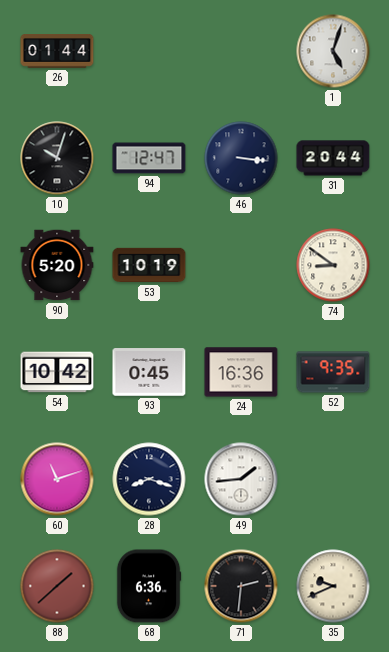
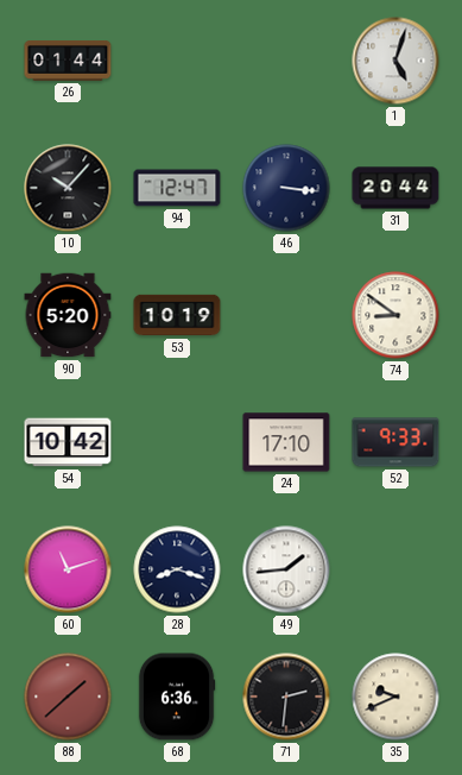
10: 10:03 -> 10:07 (68, 188)
93: 0:45 -> none (149, 372)
24: 16:36 -> 17:10 (286, 442)
52: 9:35 -> 9:33 (395, 442)
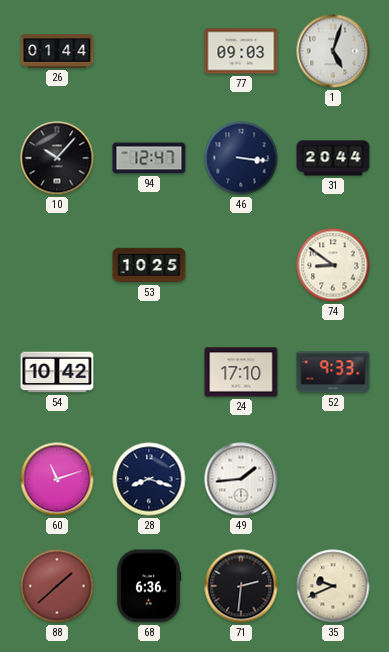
77: none -> 09:03 (241, 51)
90: 5:20 -> none (68, 315)
53: 10:19 -> 10:25 (149, 265)
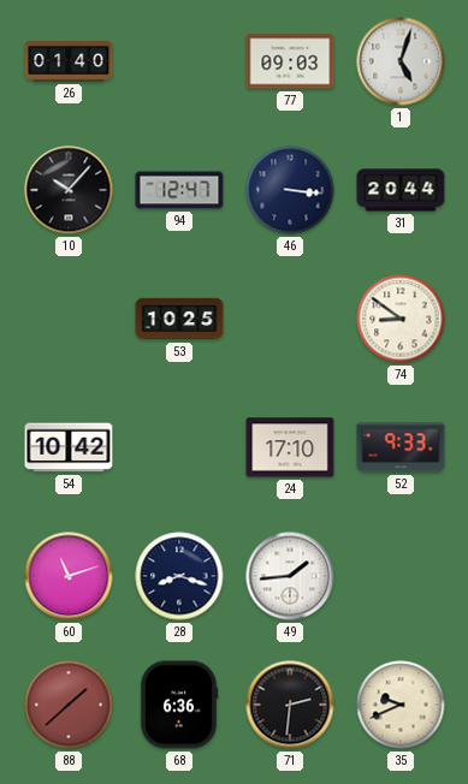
26: 01:44 -> 01:40 (69, 63)
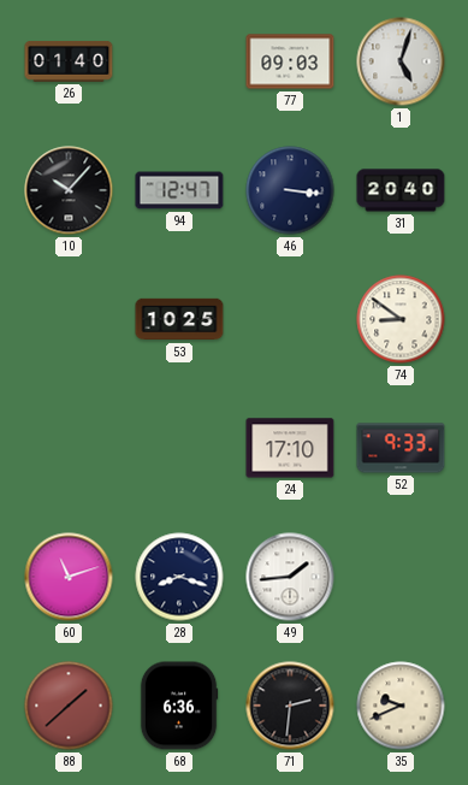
31: 20:44 -> 20:40 (401, 190)
54: 10:42 -> none (69, 447)
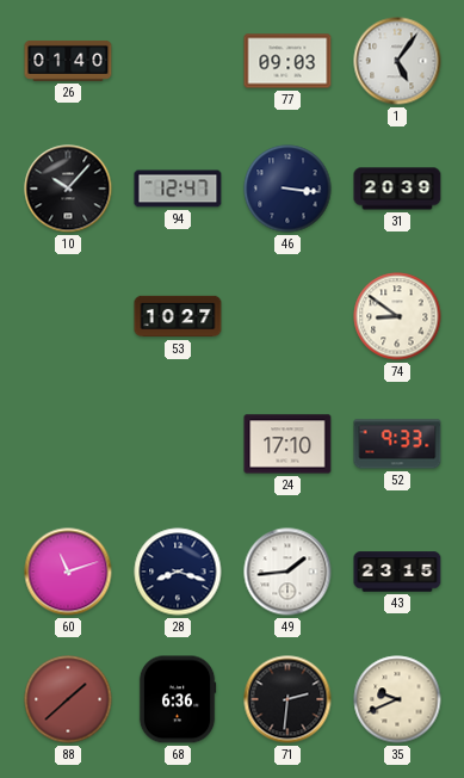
1: 5:03 -> 5:06 (397, 61)
31: 20:40 -> 20:39 (397, 189)
53: 10:25 -> 10:27 (178, 316)
43: none -> 23:15 (397, 572)
